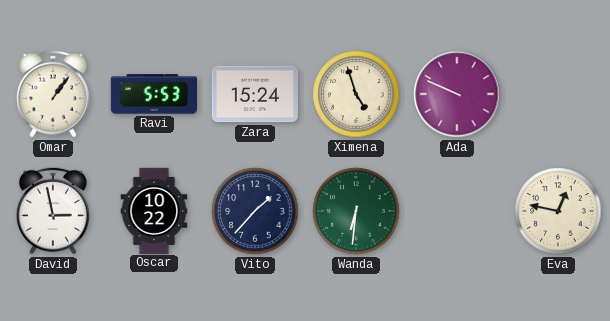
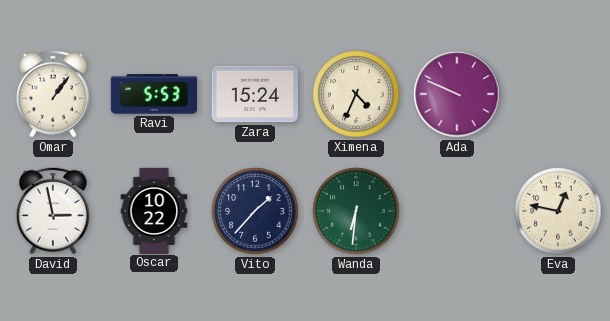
Ximena: 4:57 -> 4:34 (356, 94)
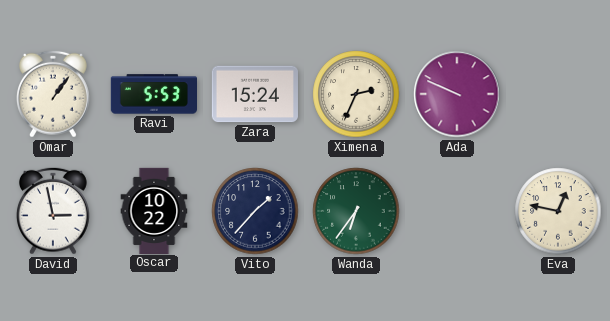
Ximena: 4:34 -> 2:34 (356, 94)
Wanda: 6:31 -> 6:36 (356, 211)
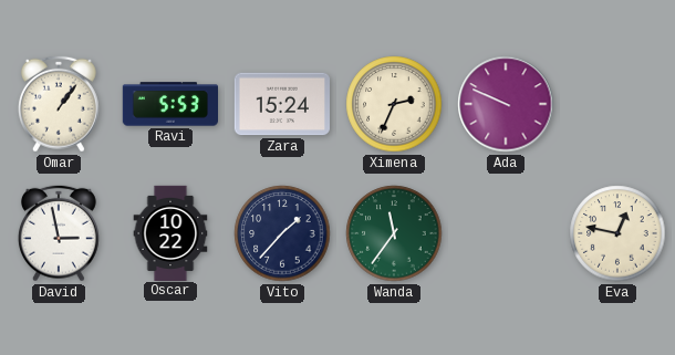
Wanda: 6:36 -> 11:36 (394, 233)
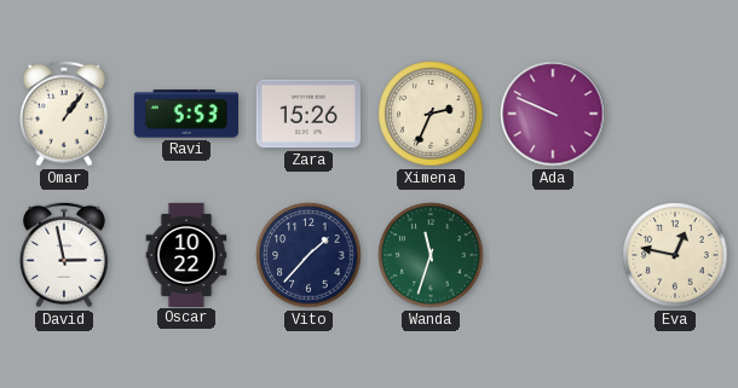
Zara: 15:24 -> 15:26 (309, 114)
Wanda: 11:36 -> 11:33 (431, 255)
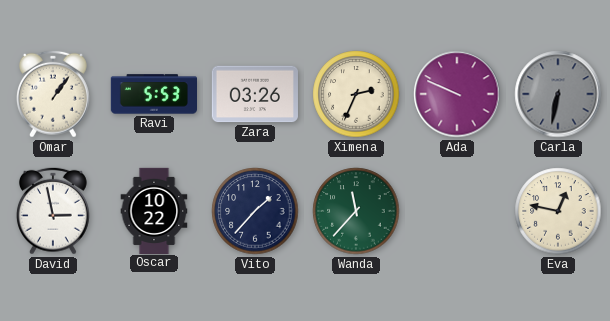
Zara: 15:26 -> 03:26 (255, 94)
Carla: none -> 6:32 (558, 94)
Wanda: 11:33 -> 11:37 (356, 211)
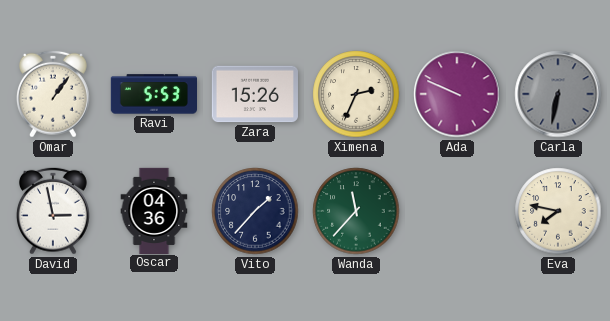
Zara: 03:26 -> 15:26 (255, 94)
Oscar: 10:22 -> 04:36 (154, 210)
Eva: 12:47 -> 7:47 (558, 211)
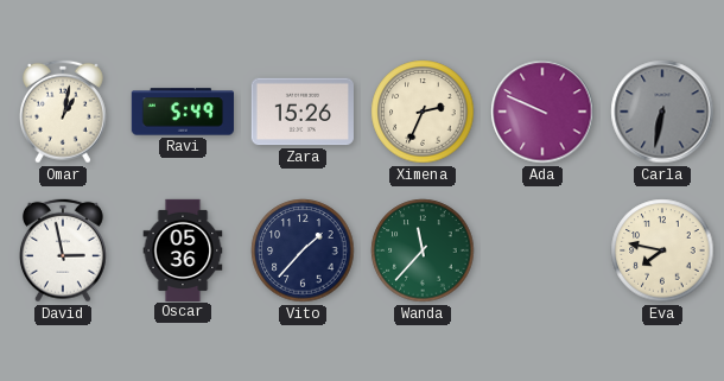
Omar: 1:06 -> 1:02 (63, 112)
Ravi: 5:53 -> 5:49 (182, 112)
Oscar: 04:36 -> 05:36 (183, 249)
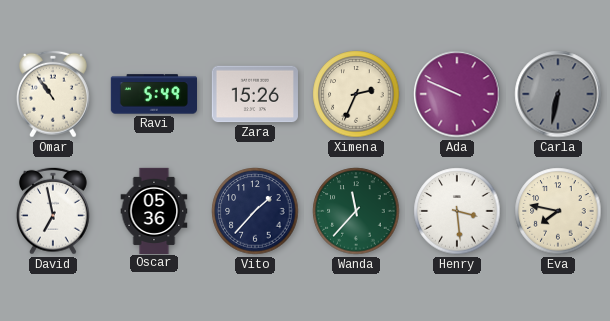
Omar: 1:02 -> 10:54 (53, 94)
David: 2:58 -> 6:58 (53, 211)
Henry: none -> 3:29 (457, 211)
